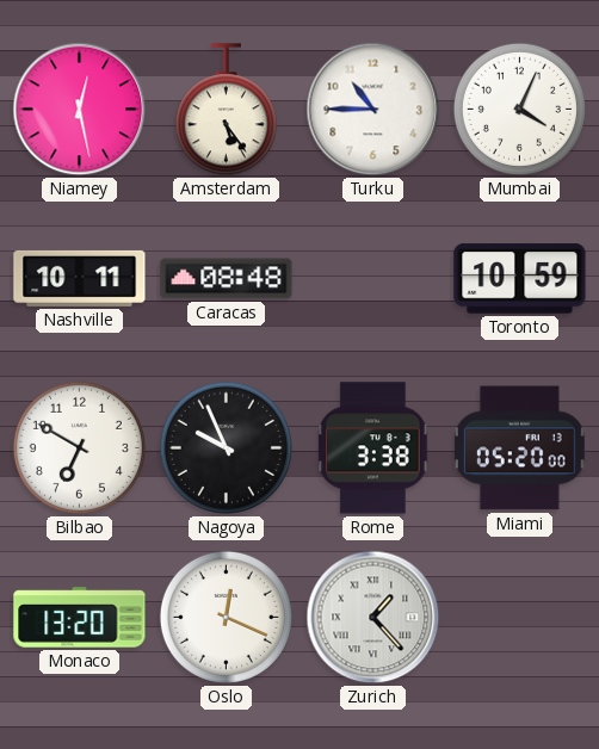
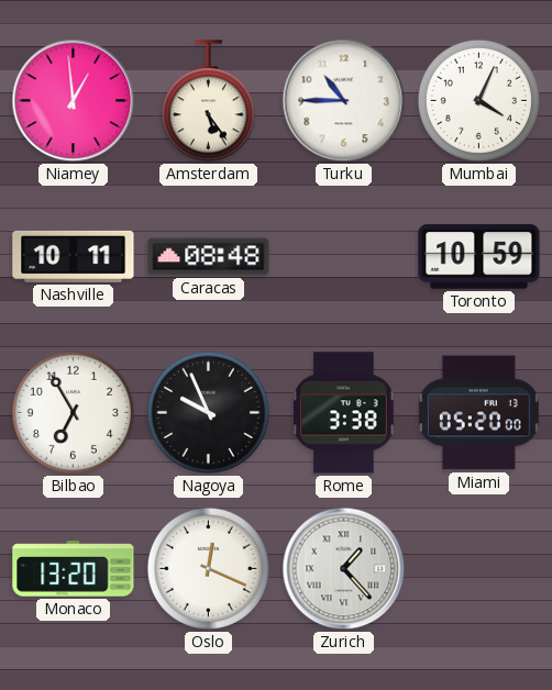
Niamey: 12:28 -> 12:59 (74, 101)
Bilbao: 6:50 -> 6:55 (73, 412)
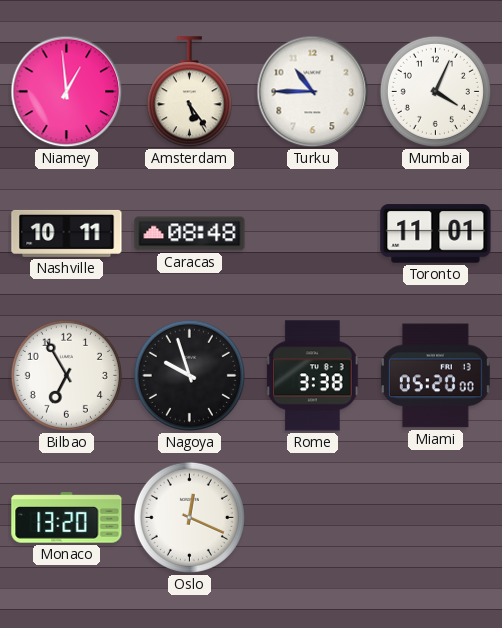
Toronto: 10:59 -> 11:01 (436, 234)
Nagoya: 9:56 -> 9:57 (189, 375)
Zurich: 1:23 -> none (344, 569)
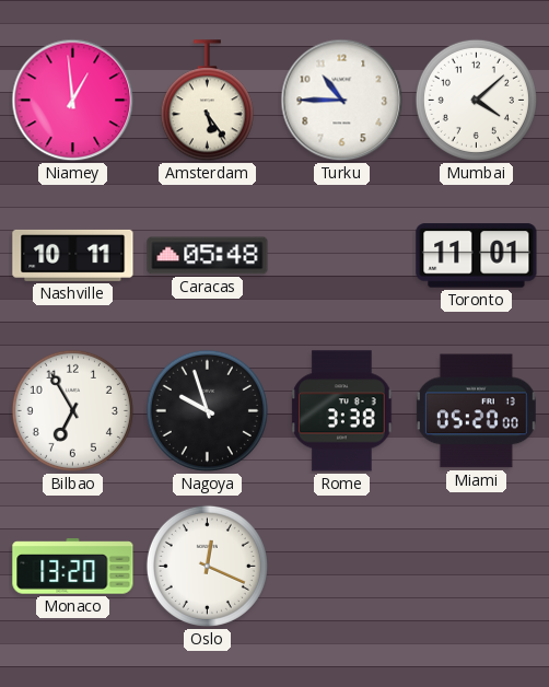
Mumbai: 4:04 -> 4:08 (476, 100)
Caracas: 08:48 -> 05:48 (208, 256)
